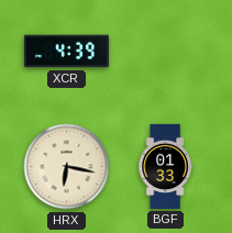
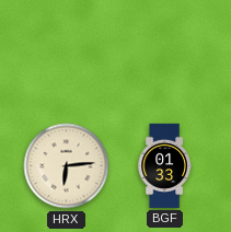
XCR: 4:39 -> none (66, 52)
HRX: 6:17 -> 6:14 (67, 166)
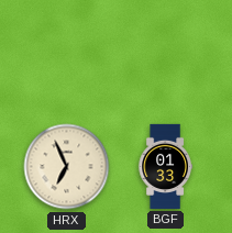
HRX: 6:14 -> 6:56 (67, 167)
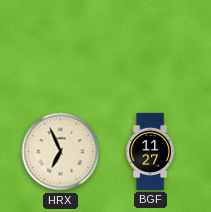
BGF: 01:33 -> 11:27 (150, 151)
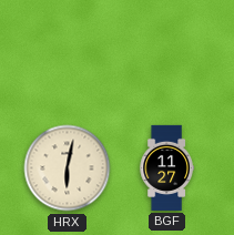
HRX: 6:56 -> 6:02 (68, 168)
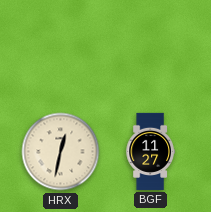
HRX: 6:02 -> 12:32 (61, 152)
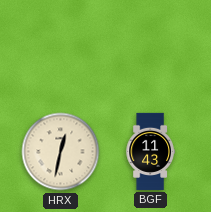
BGF: 11:27 -> 11:43 (150, 151)
